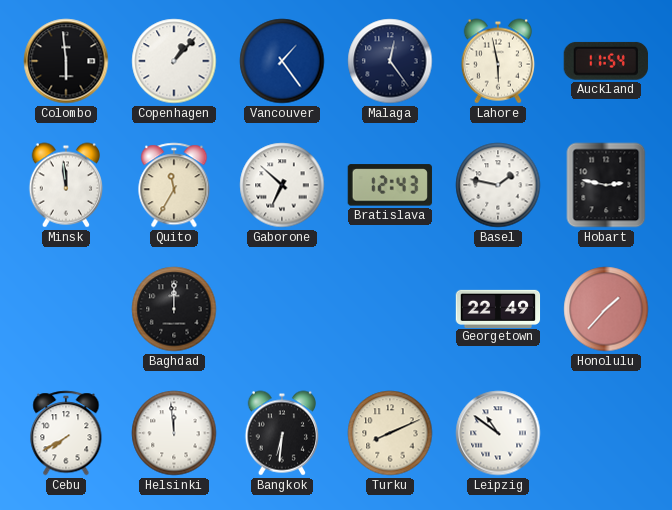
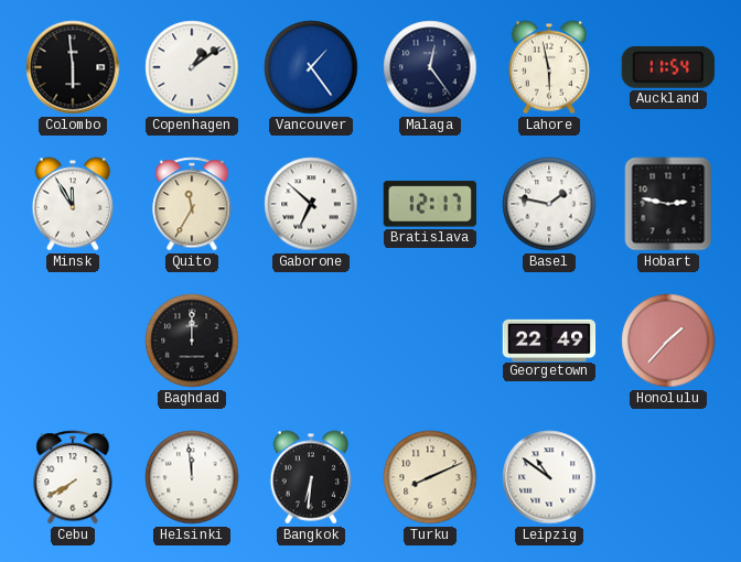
Copenhagen: 1:07 -> 1:09 (192, 67)
Minsk: 11:59 -> 11:55 (72, 204)
Bratislava: 12:43 -> 12:17 (430, 204)
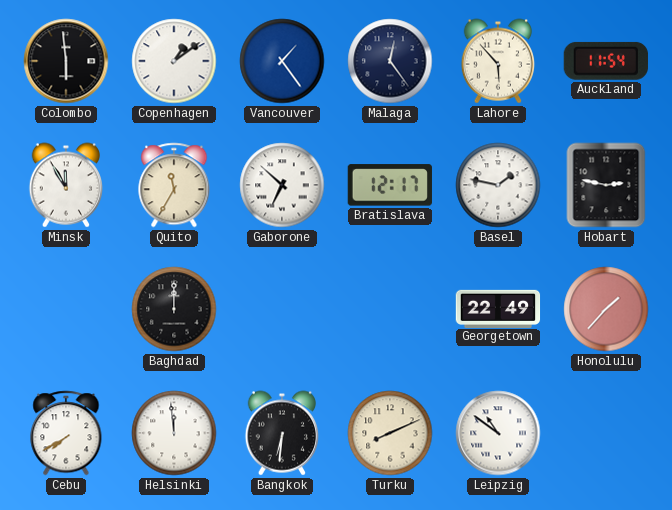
Lahore: 5:58 -> 5:53 (497, 61)
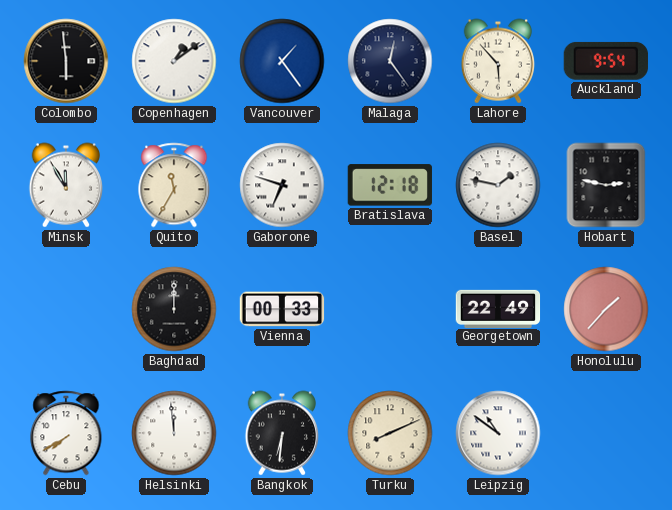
Auckland: 11:54 -> 9:54 (606, 61)
Gaborone: 6:52 -> 6:48 (282, 185)
Bratislava: 12:17 -> 12:18 (390, 185)
Vienna: none -> 00:33 (282, 309)
